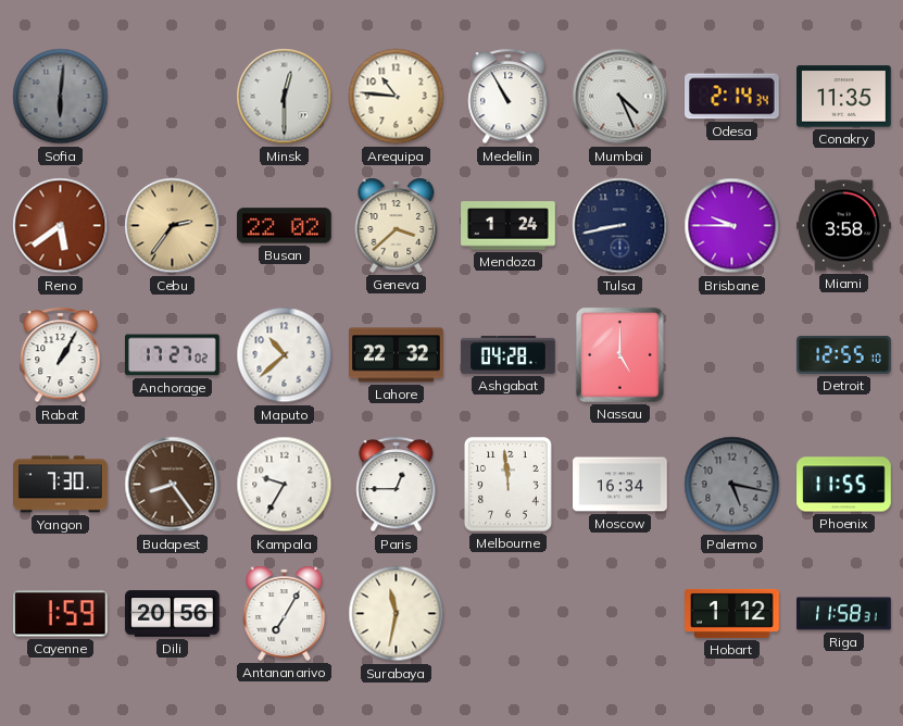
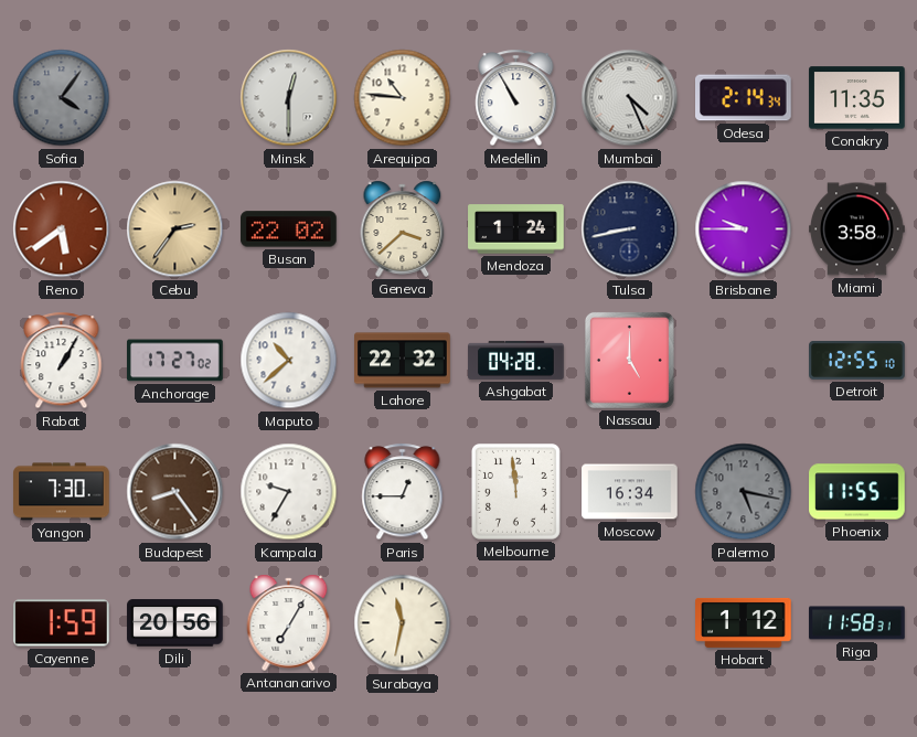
Sofia: 6:01 -> 4:06 (62, 98)
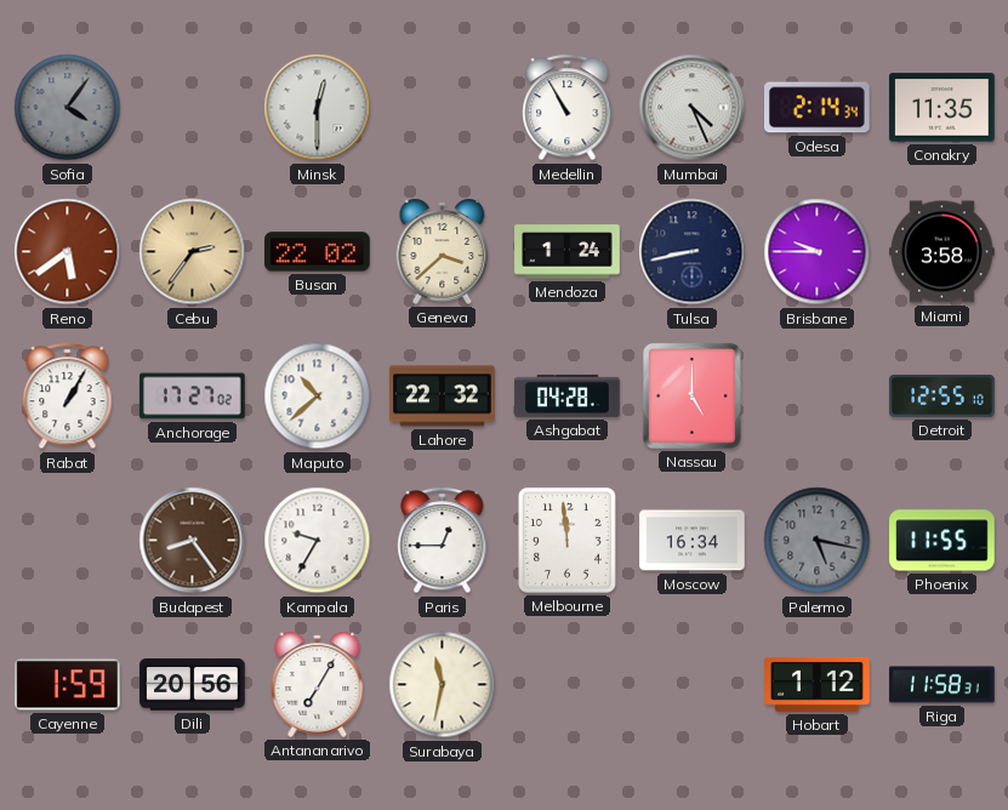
Arequipa: 10:46 -> none (403, 98)
Yangon: 7:30 -> none (62, 492)
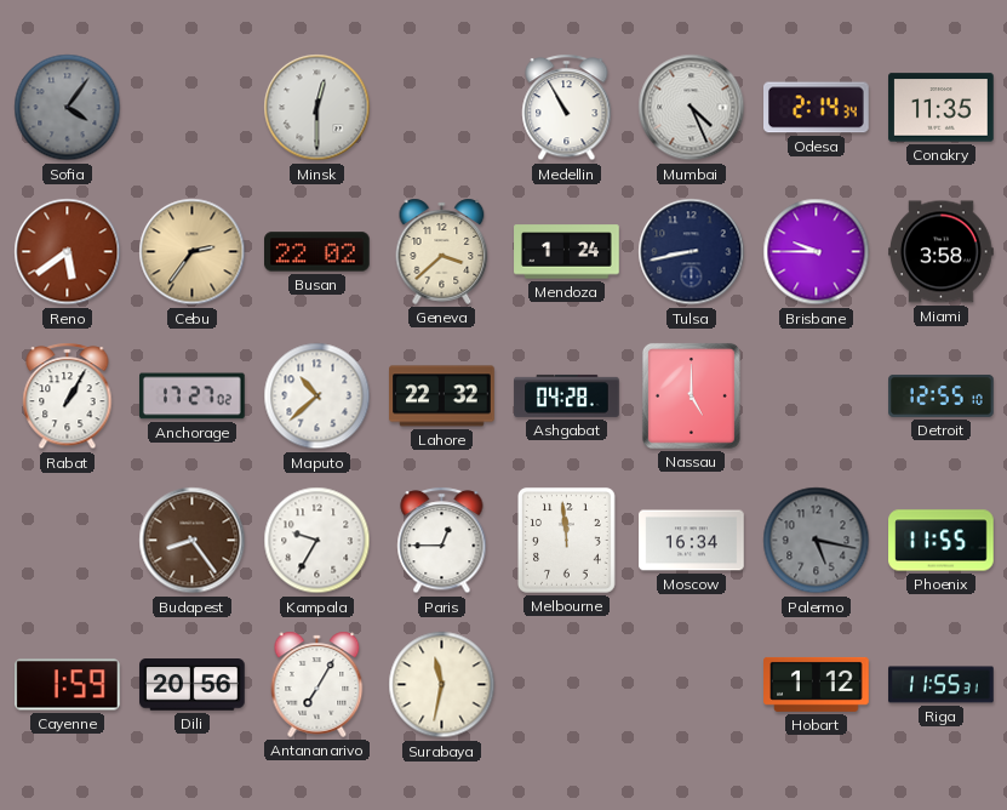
Riga: 11:58 -> 11:55 (942, 685)
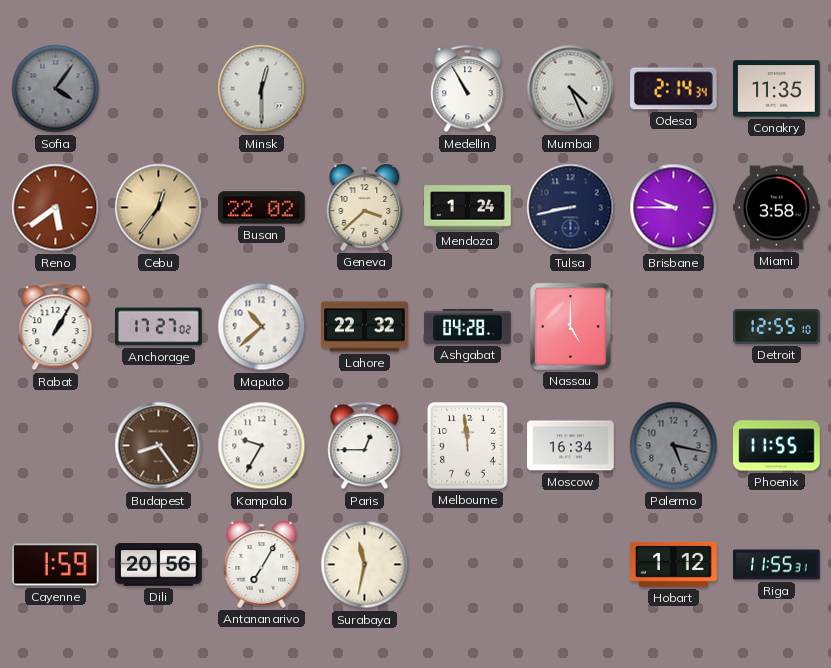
Cebu: 2:36 -> 12:36 (159, 208)
